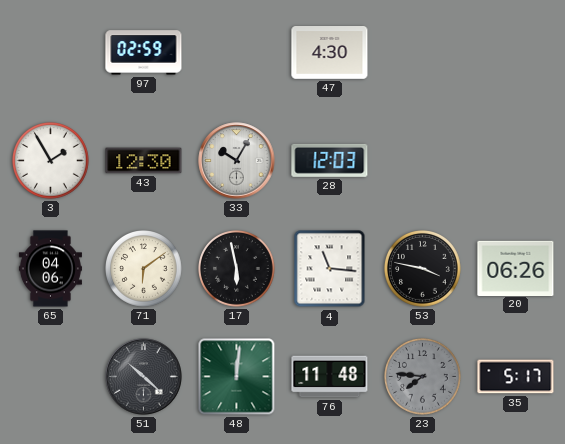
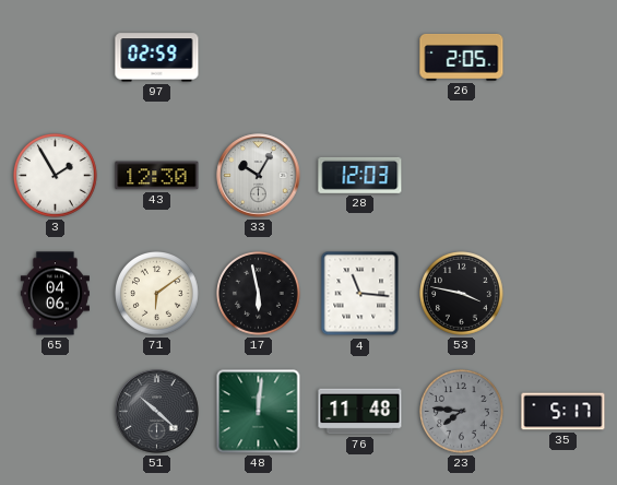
47: 4:30 -> none (330, 53)
26: none -> 2:05 (462, 58)
20: 06:26 -> none (516, 268)
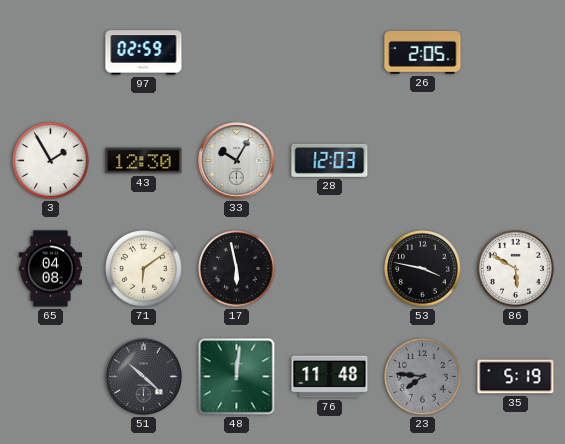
65: 04:06 -> 04:08 (50, 269)
4: 11:16 -> none (360, 294)
86: none -> 5:50 (516, 269)
35: 5:17 -> 5:19 (516, 377)
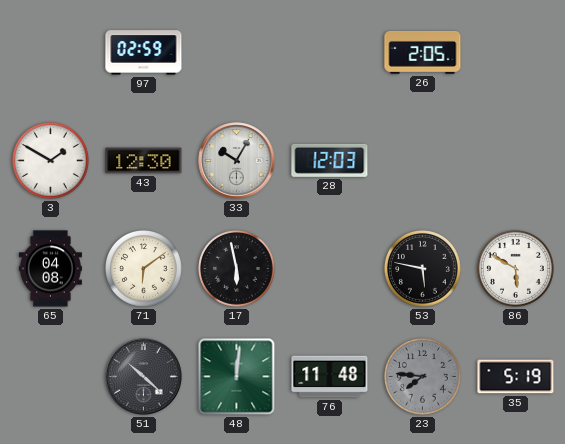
3: 1:55 -> 1:50 (51, 161)
53: 3:47 -> 5:47 (423, 269)
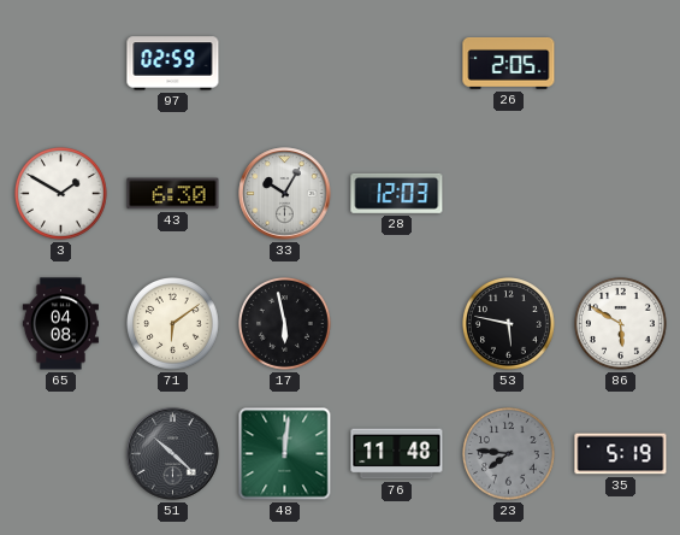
43: 12:30 -> 6:30 (173, 194)
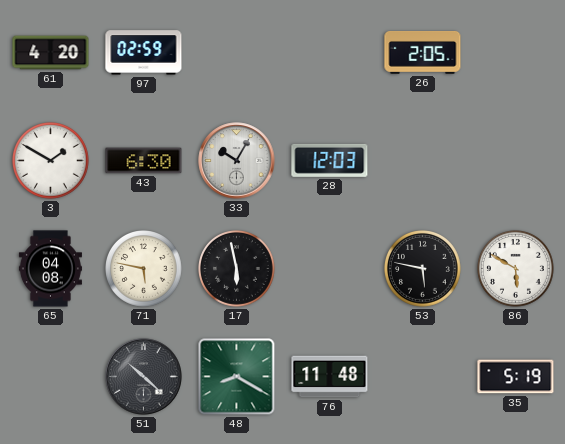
61: none -> 4:20 (51, 53)
71: 6:09 -> 5:47 (144, 269)
48: 12:01 -> 8:20 (237, 377)
23: 7:46 -> none (509, 454)
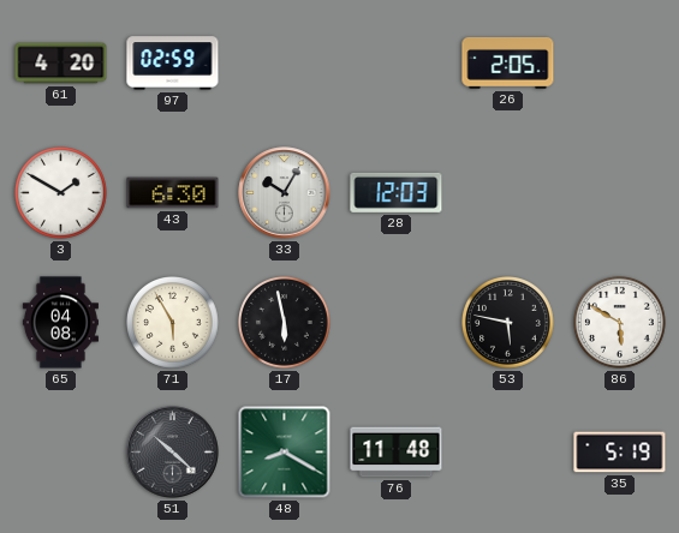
71: 5:47 -> 5:55 (173, 323)
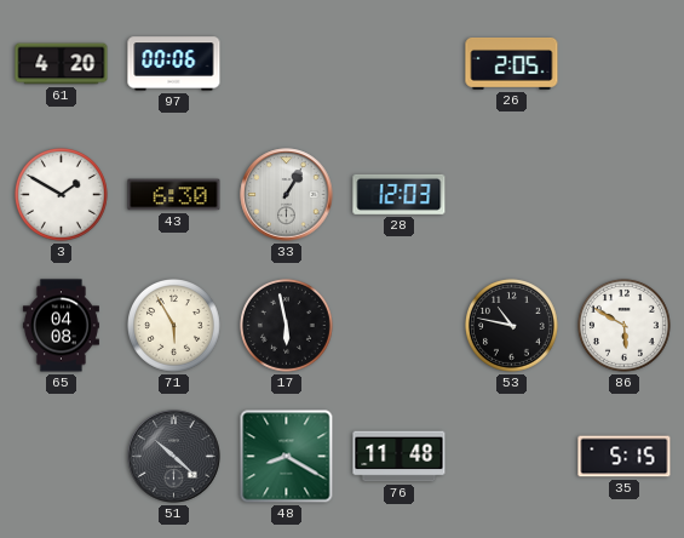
97: 02:59 -> 00:06 (174, 64)
33: 10:05 -> 1:05 (287, 195)
53: 5:47 -> 10:47 (512, 326)
35: 5:19 -> 5:15 (625, 457)
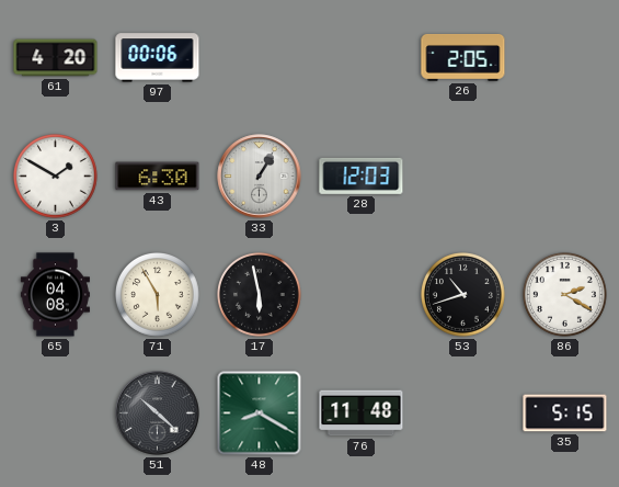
53: 10:47 -> 10:42 (463, 295)
86: 5:50 -> 2:20 (565, 295)
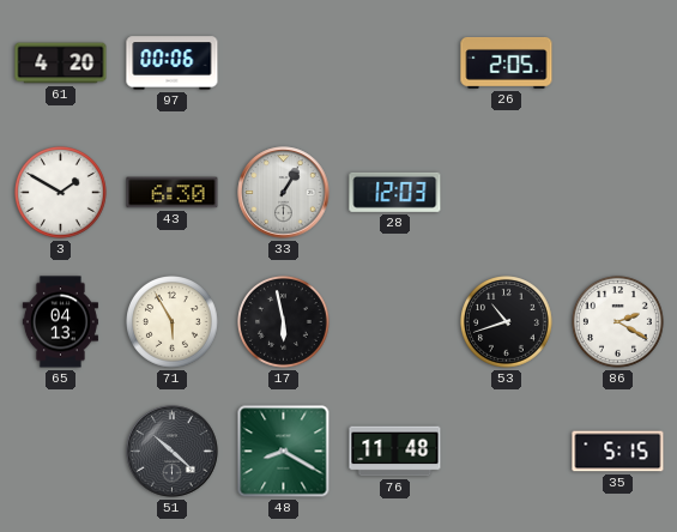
65: 04:08 -> 04:13 (60, 322)
